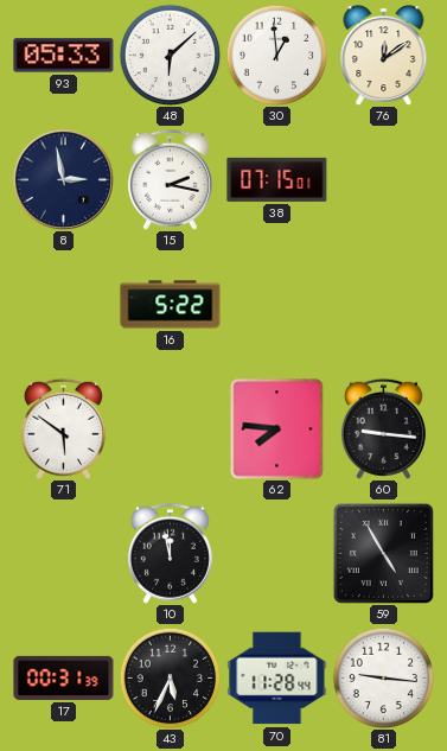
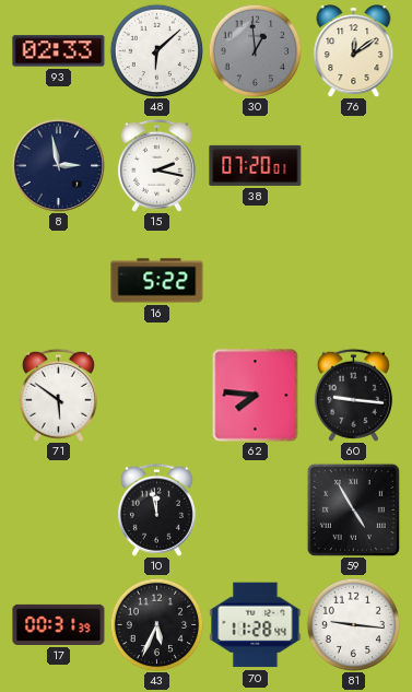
93: 05:33 -> 02:33 (59, 51)
30 dial: white -> grey (255, 50)
38: 07:15 -> 07:20 (256, 165)
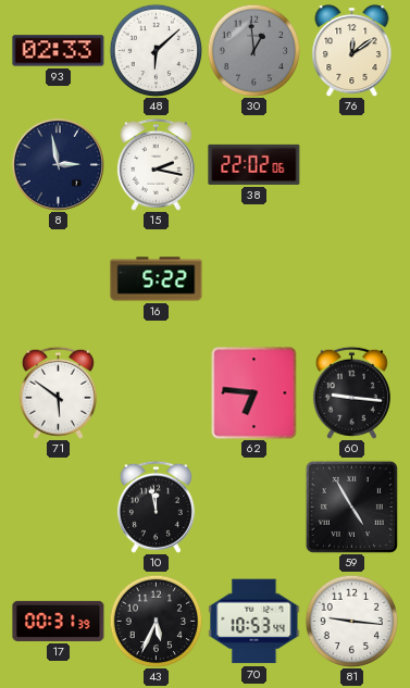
38: 07:20 -> 22:02 (254, 164)
62: 7:46 -> 6:46 (254, 393)
70: 11:28 -> 10:53 (254, 622)
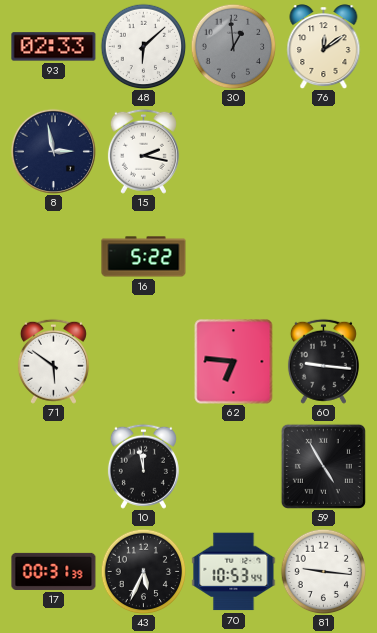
38: 22:02 -> none (254, 164)
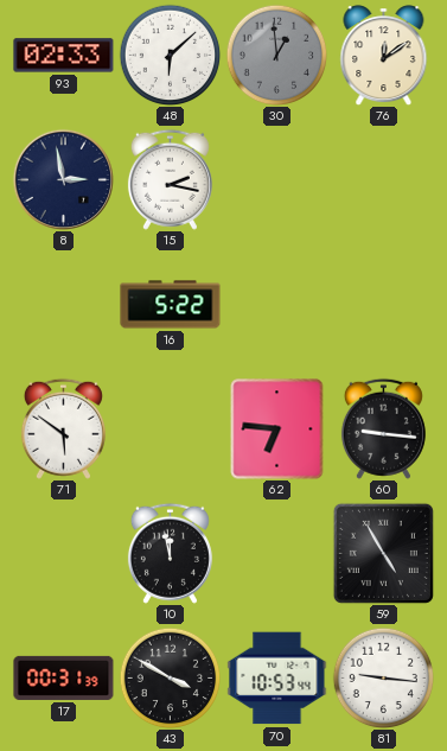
43: 5:34 -> 3:50 (170, 677)
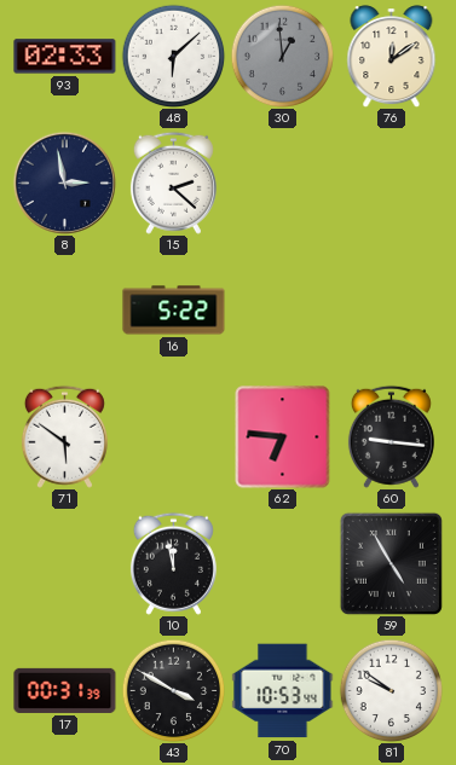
15: 2:17 -> 2:22 (173, 182)
81: 9:16 -> 9:51 (391, 690)
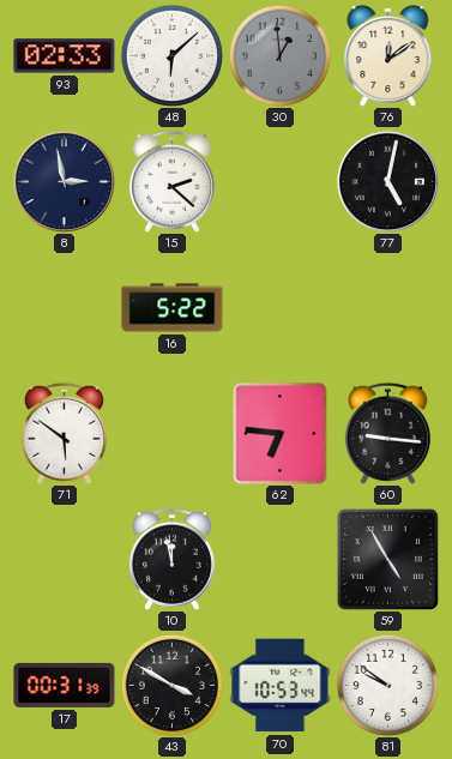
77: none -> 5:02 (387, 181)
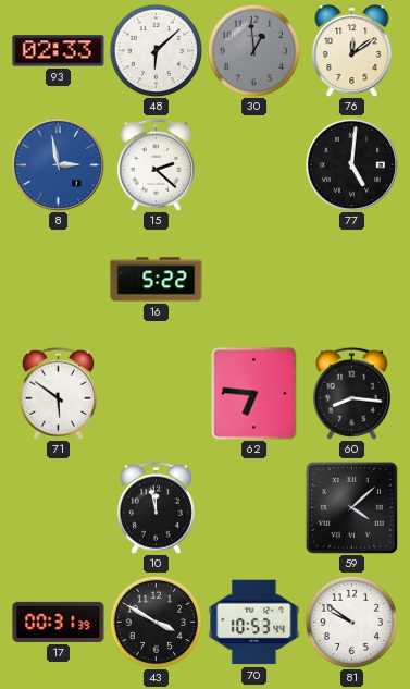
8 dial: navy -> blue (58, 164)
77: 5:02 -> 5:01 (351, 164)
60: 9:16 -> 8:16 (351, 393)
59: 4:55 -> 4:08 (351, 507)
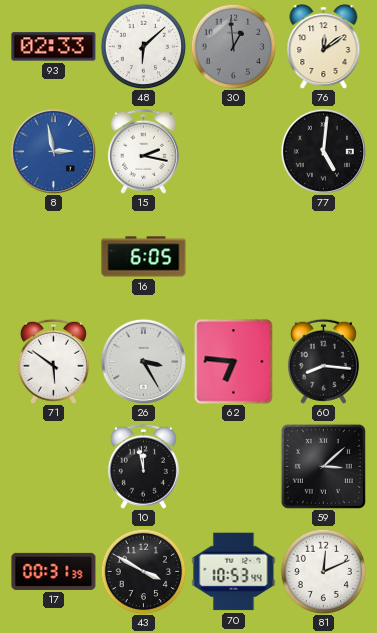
15: 2:22 -> 2:17 (143, 151)
16: 5:22 -> 6:05 (144, 257)
26: none -> 3:25 (143, 361)
59: 4:08 -> 3:08 (323, 466)
81: 9:51 -> 12:11 (323, 571)
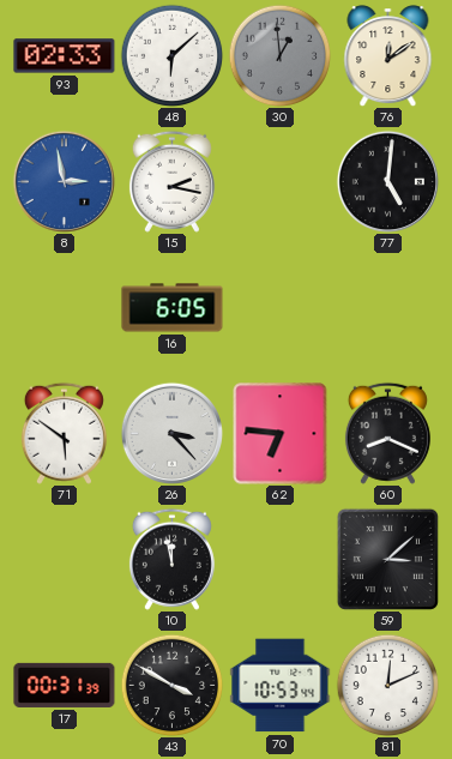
26: 3:25 -> 3:23 (171, 433)
60: 8:16 -> 8:19 (387, 433)
